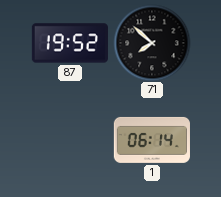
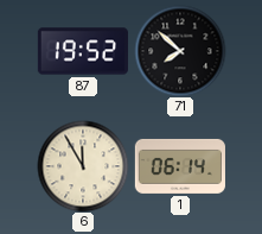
6: none -> 11:55 (83, 166)
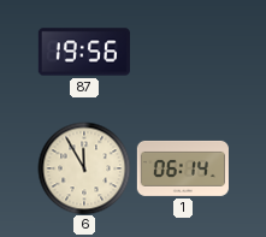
87: 19:52 -> 19:56 (84, 52)
71: 7:52 -> none (180, 51)
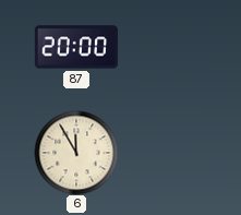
87: 19:56 -> 20:00 (76, 47)
1: 06:14 -> none (182, 168)
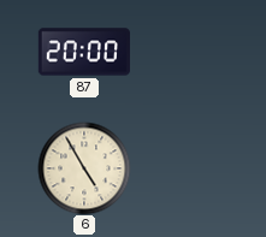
6: 11:55 -> 4:55 (84, 168)
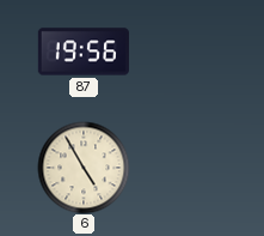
87: 20:00 -> 19:56 (84, 52)
